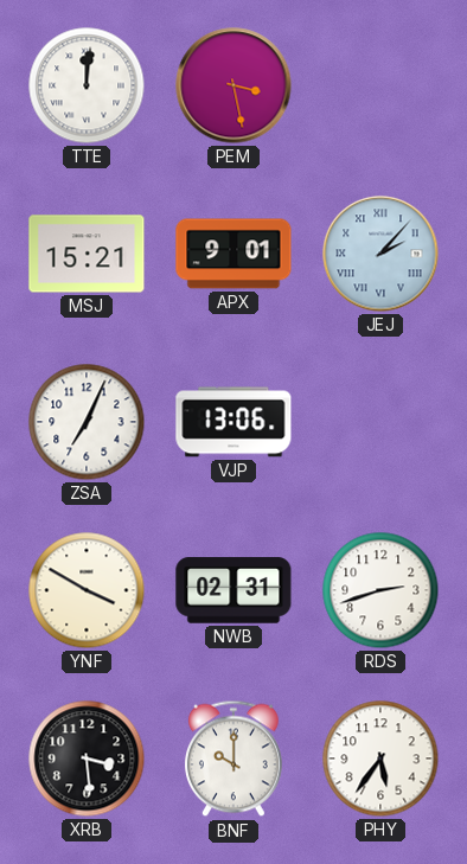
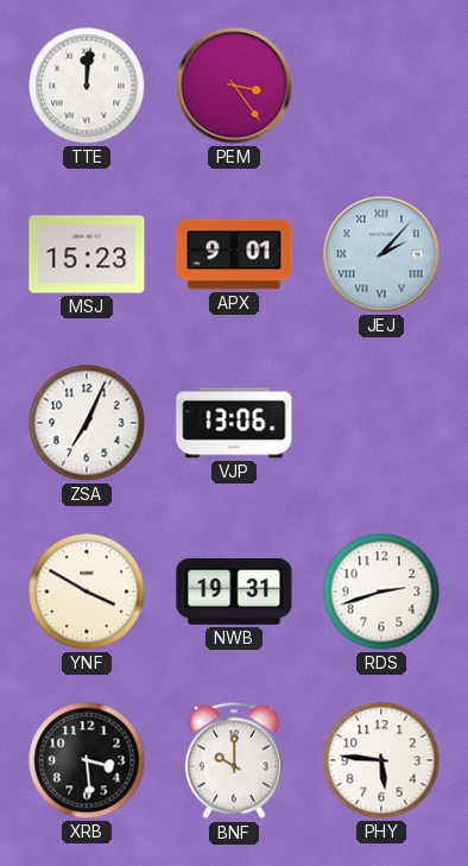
PEM: 3:28 -> 3:24 (234, 86)
MSJ: 15:21 -> 15:23 (87, 254)
NWB: 02:31 -> 19:31 (234, 592)
PHY: 5:36 -> 5:46 (381, 760)
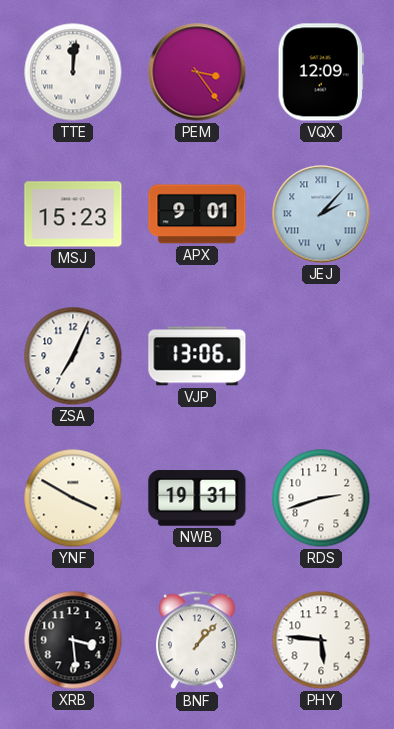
VQX: none -> 12:09 (321, 72)
BNF: 10:00 -> 1:07 (197, 640)
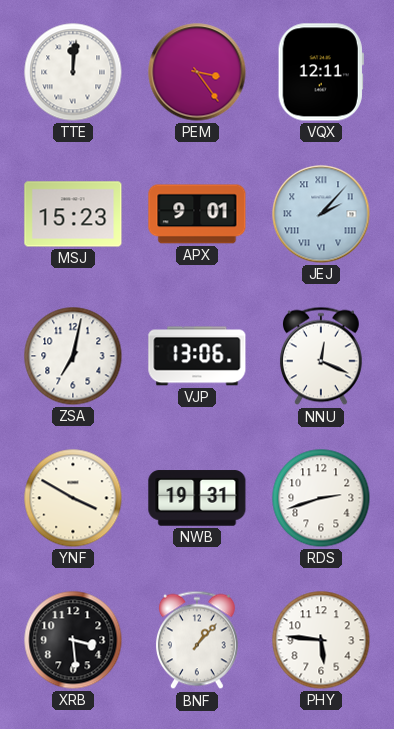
VQX: 12:09 -> 12:11 (321, 72)
ZSA: 7:04 -> 7:02 (73, 356)
NNU: none -> 12:19 (321, 356)
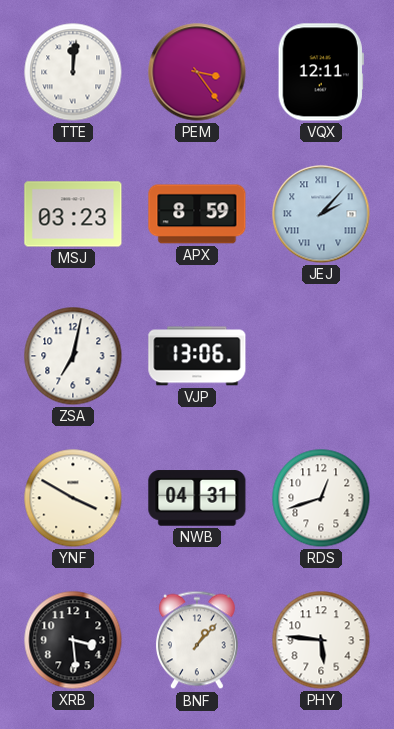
MSJ: 15:23 -> 03:23 (73, 214)
APX: 9:01 -> 8:59 (197, 214)
NNU: 12:19 -> none (321, 356)
NWB: 19:31 -> 04:31 (197, 498)
RDS: 2:42 -> 12:42 (321, 498)
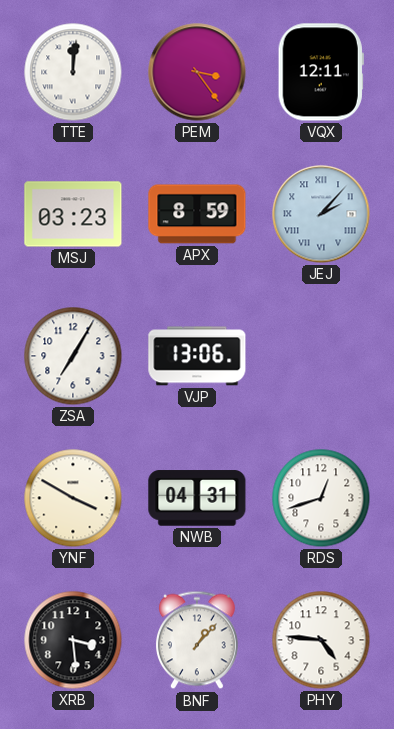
ZSA: 7:02 -> 7:05 (73, 356)
PHY: 5:46 -> 4:46 (321, 640)
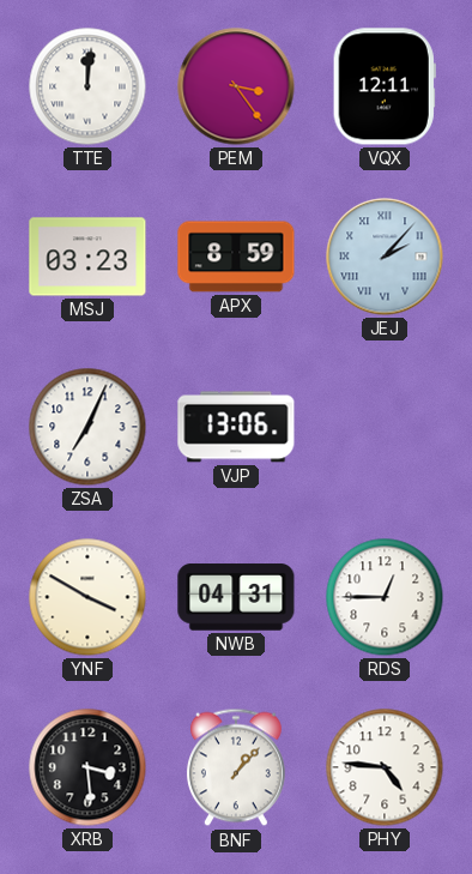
ZSA: 7:05 -> 7:04 (87, 427)
RDS: 12:42 -> 12:45 (385, 597)
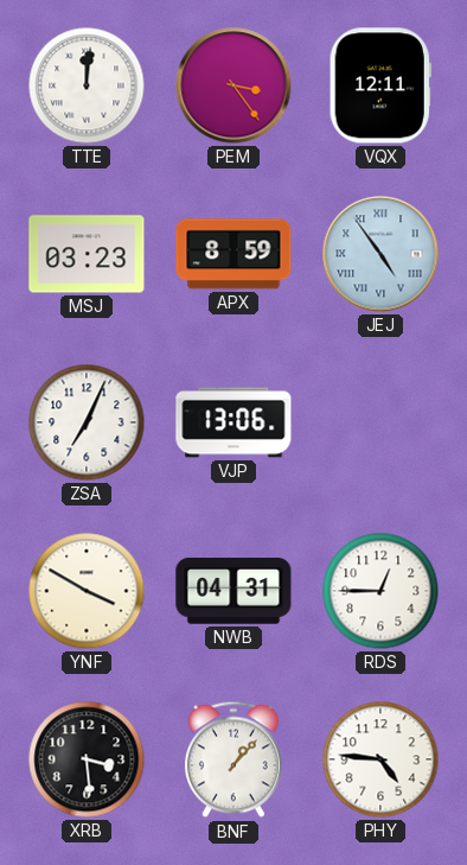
JEJ: 2:07 -> 4:54 (380, 254)
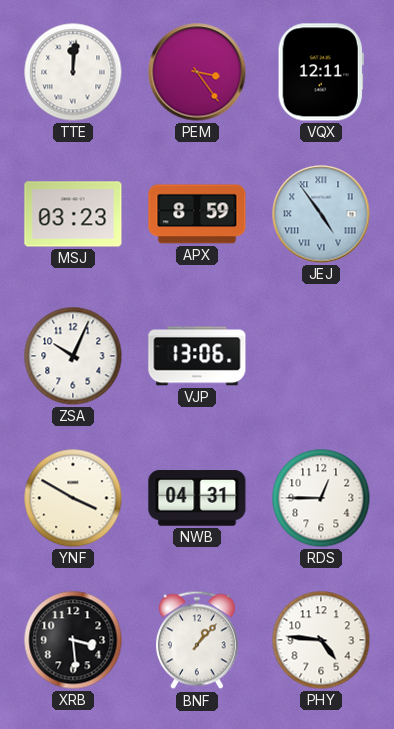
ZSA: 7:04 -> 10:04 (73, 356)
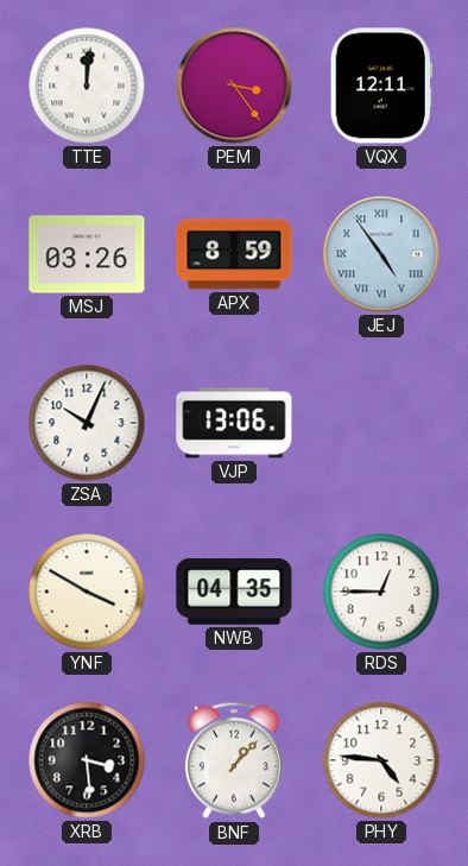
MSJ: 03:23 -> 03:26 (87, 254)
NWB: 04:31 -> 04:35 (234, 592)
